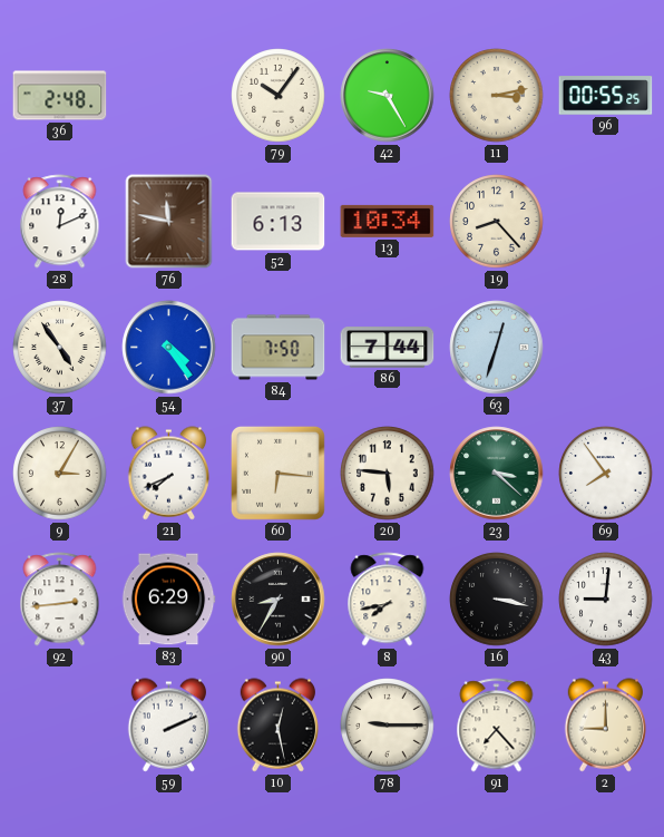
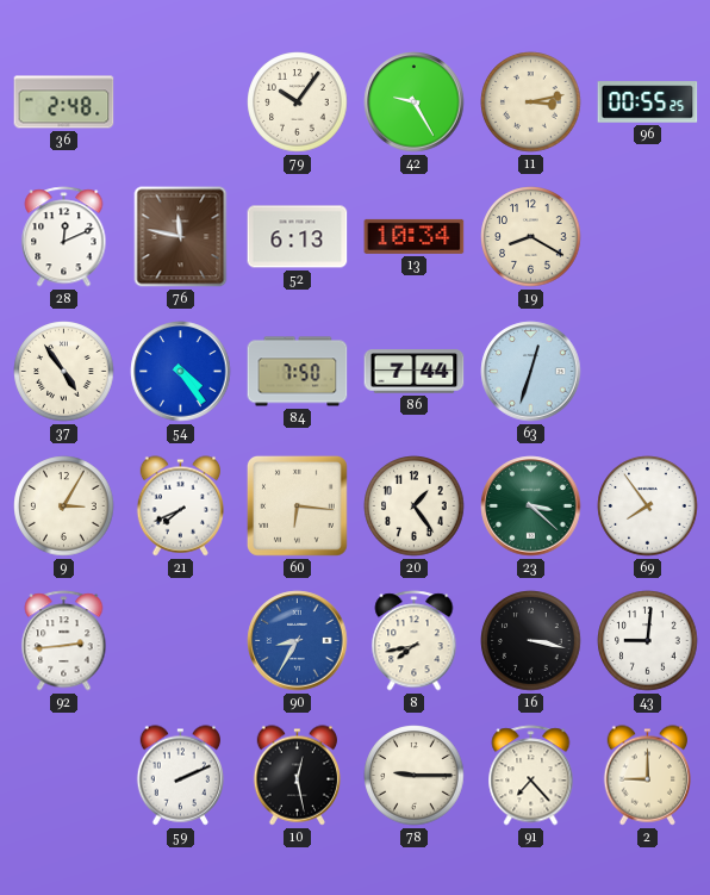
19: 8:23 -> 8:20 (531, 237)
20: 5:46 -> 1:24 (415, 506)
83: 6:29 -> none (168, 600)
90 dial: black -> blue (298, 641)
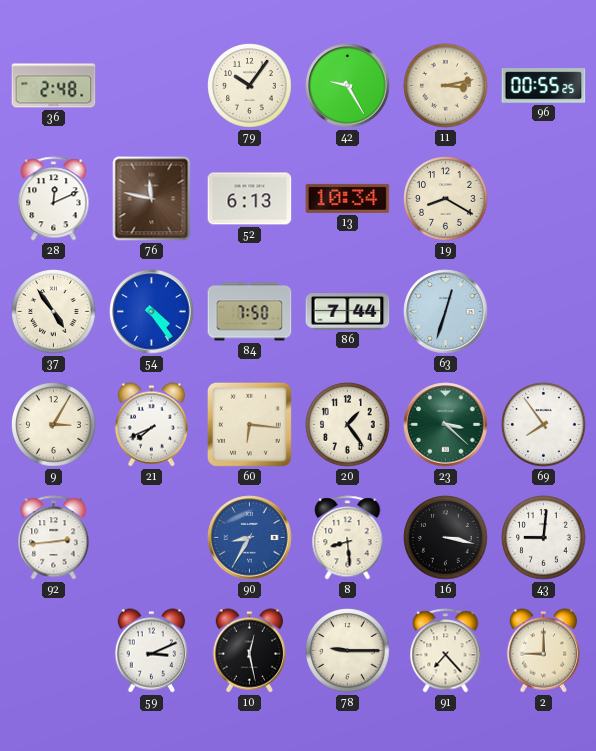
8: 7:43 -> 8:29 (348, 538)
59: 2:11 -> 3:11 (152, 651)
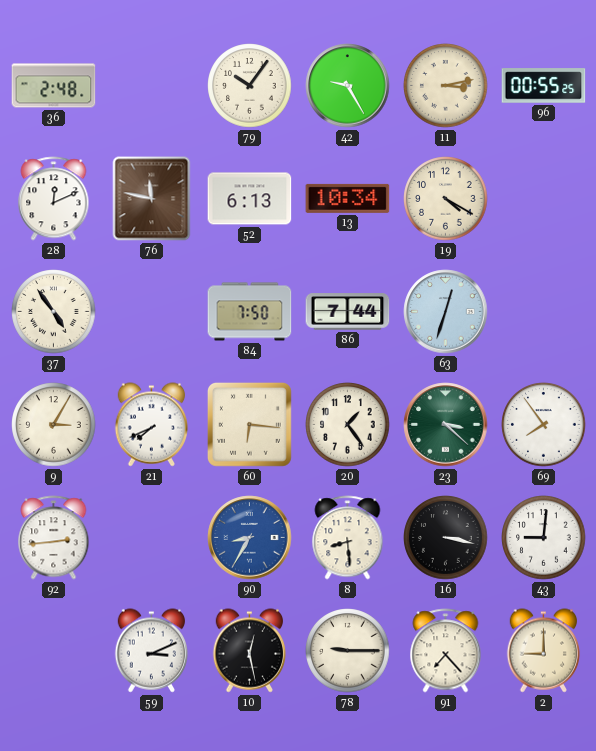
19: 8:20 -> 4:20 (446, 199)
54: 4:24 -> none (152, 312)
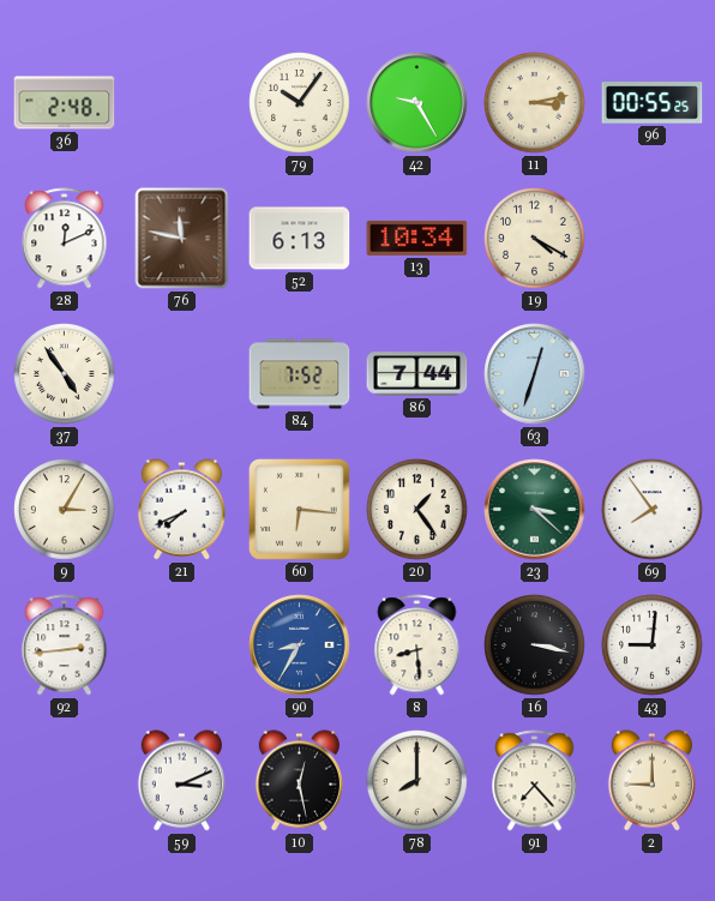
84: 7:50 -> 7:52 (300, 374)
78: 9:15 -> 8:00 (417, 781)
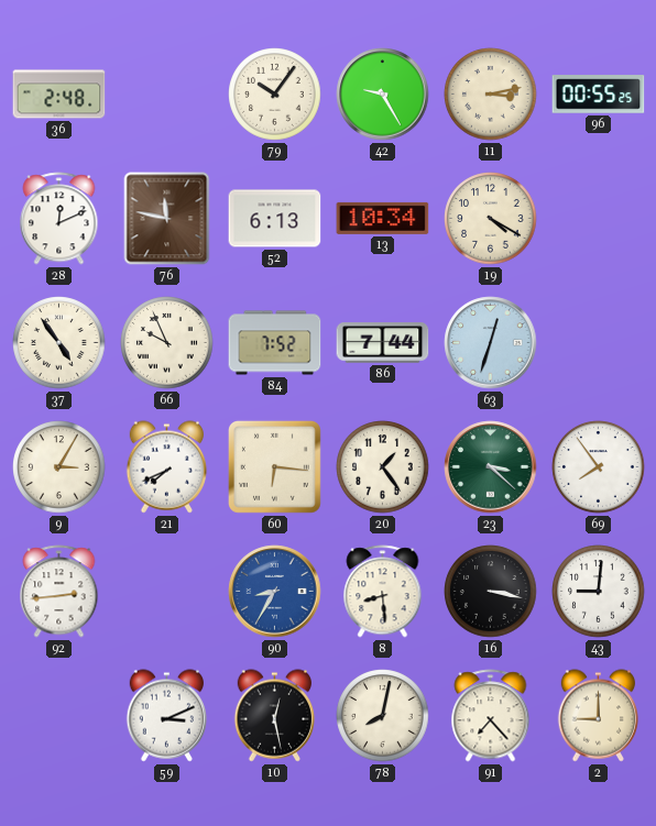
66: none -> 9:56 (167, 343)
78: 8:00 -> 8:02 (383, 716)
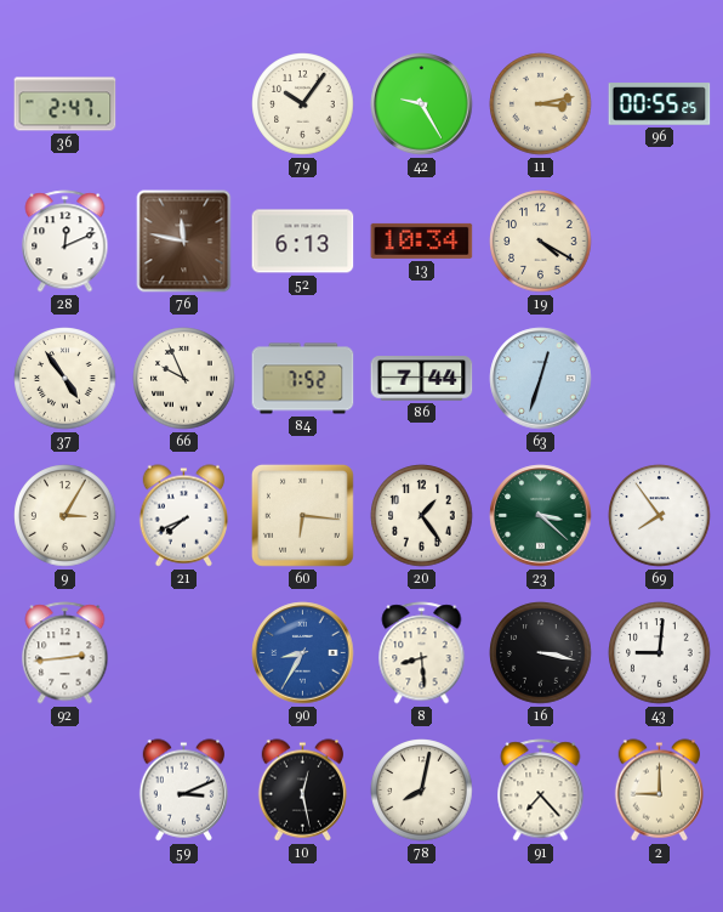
36: 2:48 -> 2:47 (66, 104)
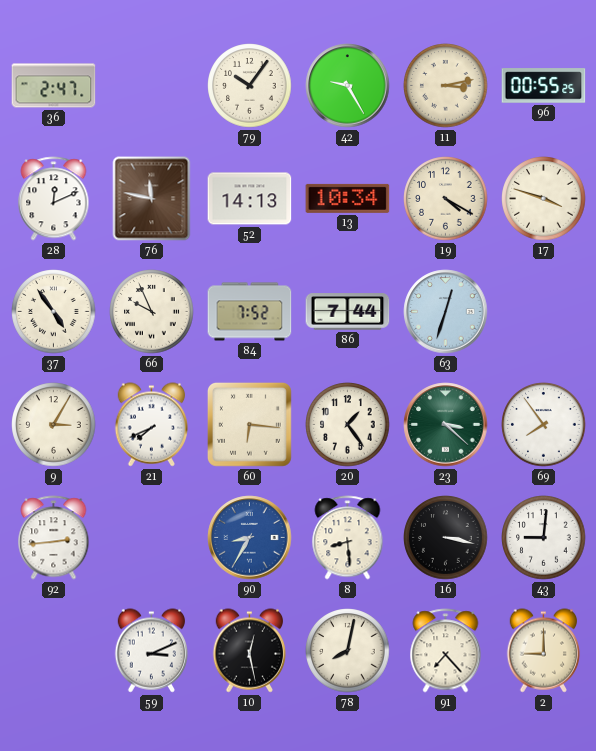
52: 6:13 -> 14:13 (250, 199)
17: none -> 3:48 (544, 199)
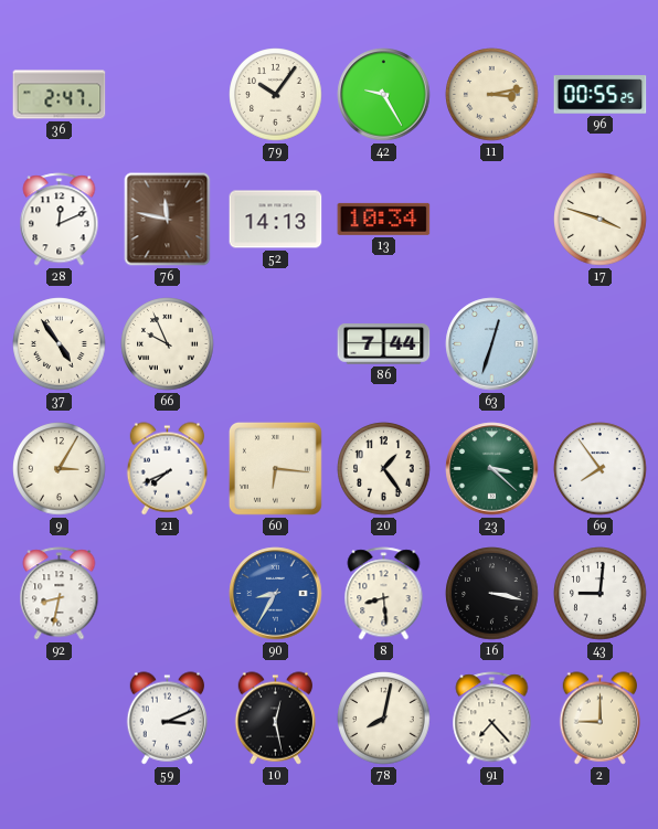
19: 4:20 -> none (446, 199)
84: 7:52 -> none (250, 312)
92: 2:44 -> 8:32 (60, 594)
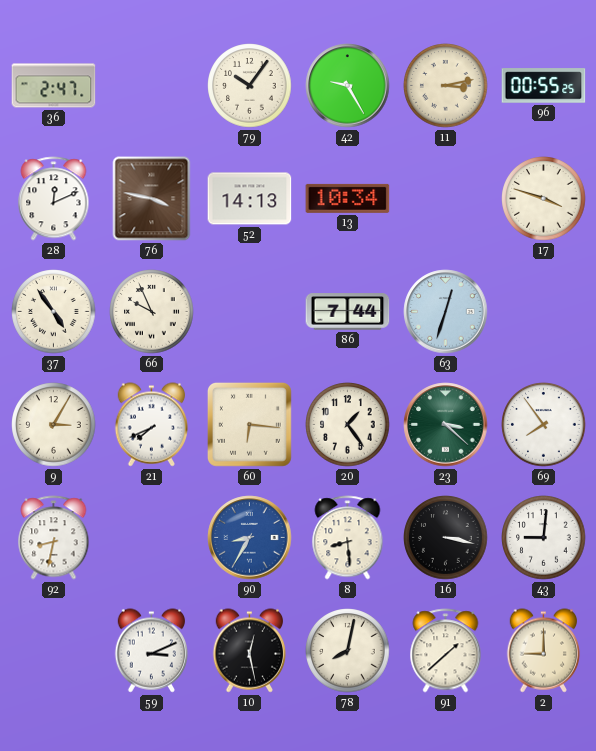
76: 11:47 -> 3:47 (152, 199)
91: 7:23 -> 1:38 (446, 651)
